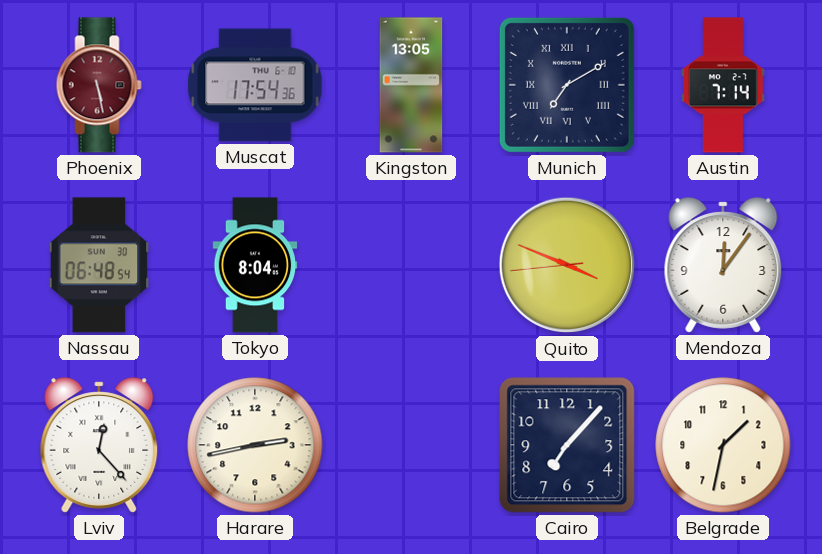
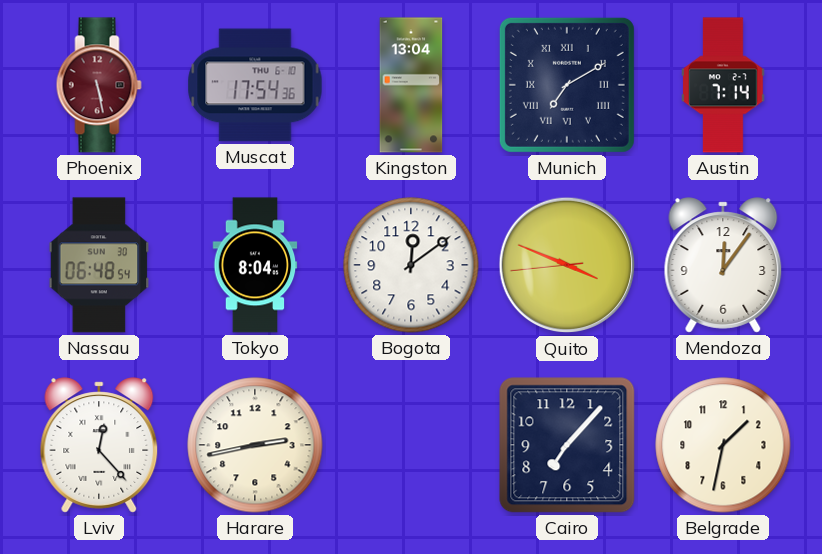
Kingston: 13:05 -> 13:04 (411, 85)
Bogota: none -> 12:09 (411, 265)
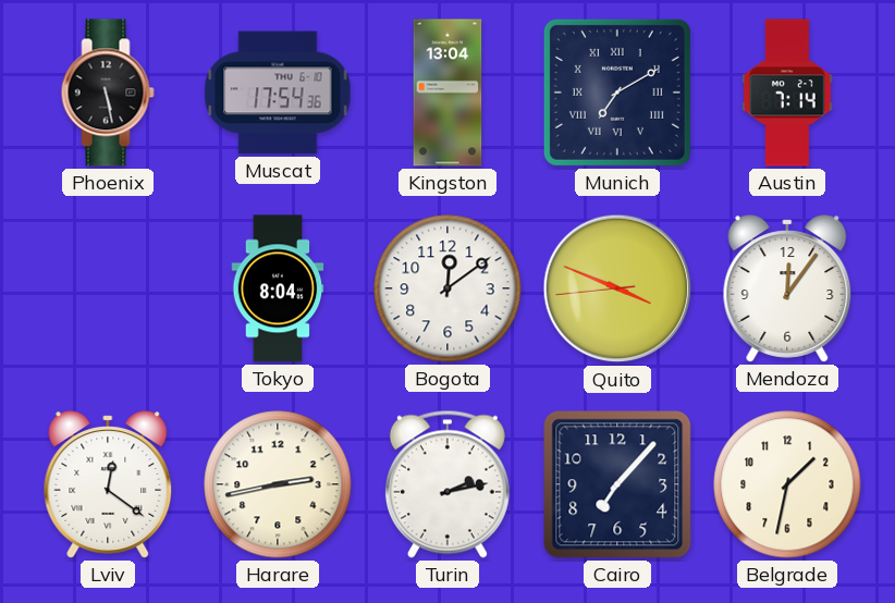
Phoenix dial: burgundy -> black (108, 93)
Nassau: 06:48 -> none (99, 265)
Lviv: 12:23 -> 12:21 (108, 484)
Turin: none -> 2:13 (447, 484)
